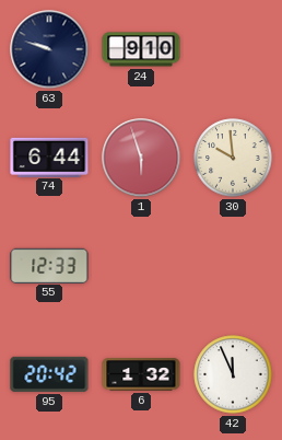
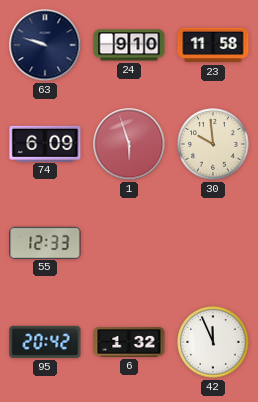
23: none -> 11:58 (213, 45)
74: 6:44 -> 6:09 (45, 143)
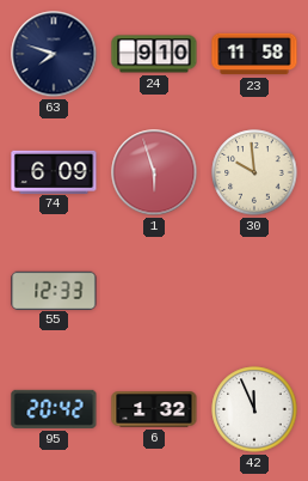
63: 9:48 -> 7:48 (54, 54)
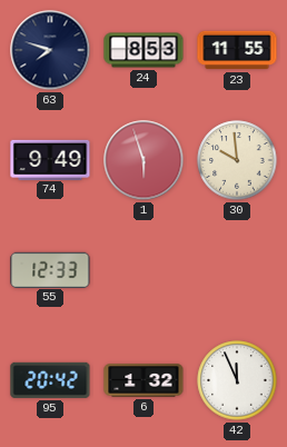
24: 9:10 -> 8:53 (143, 50)
23: 11:58 -> 11:55 (237, 50)
74: 6:09 -> 9:49 (50, 159)
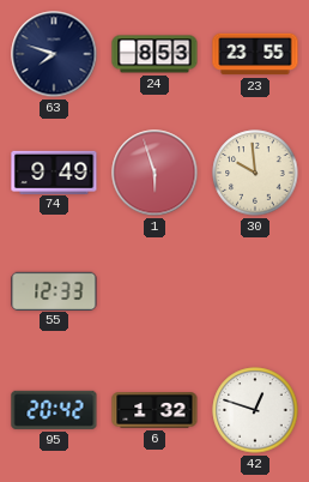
23: 11:55 -> 23:55 (255, 54)
42: 11:56 -> 12:48 (255, 410)
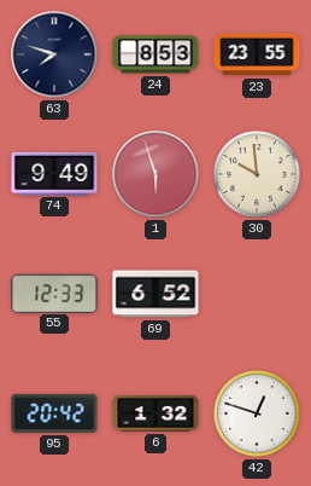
69: none -> 6:52 (155, 294)
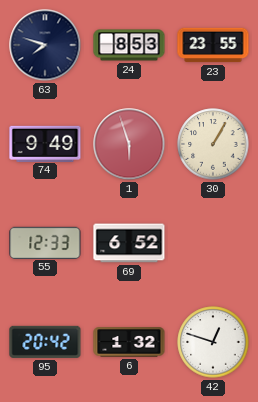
30: 9:59 -> 1:05 (213, 144)
